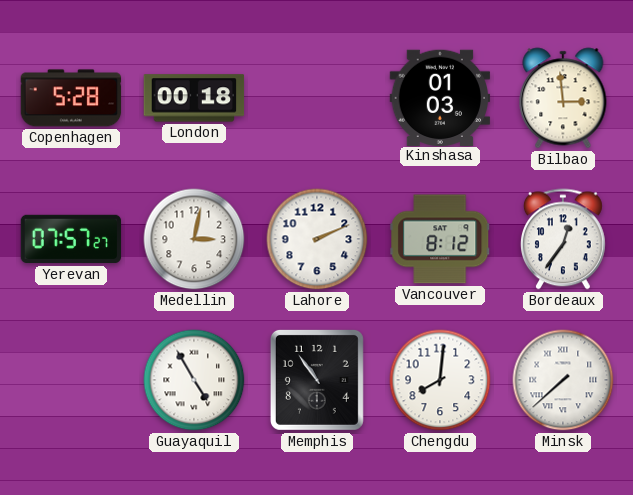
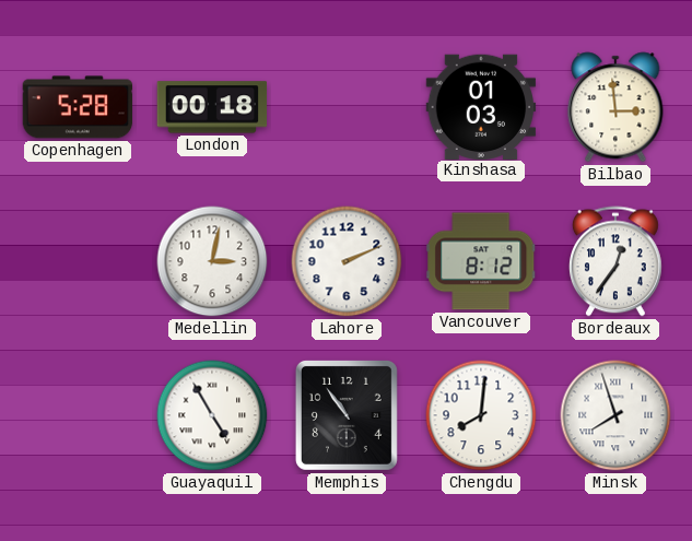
Yerevan: 07:57 -> none (71, 239)
Minsk: 7:38 -> 7:57 (615, 415)
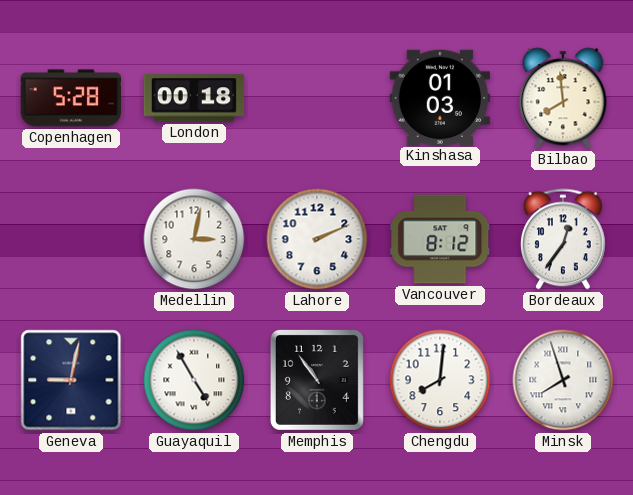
Bilbao: 2:59 -> 7:59 (563, 98)
Geneva: none -> 9:02 (71, 380)
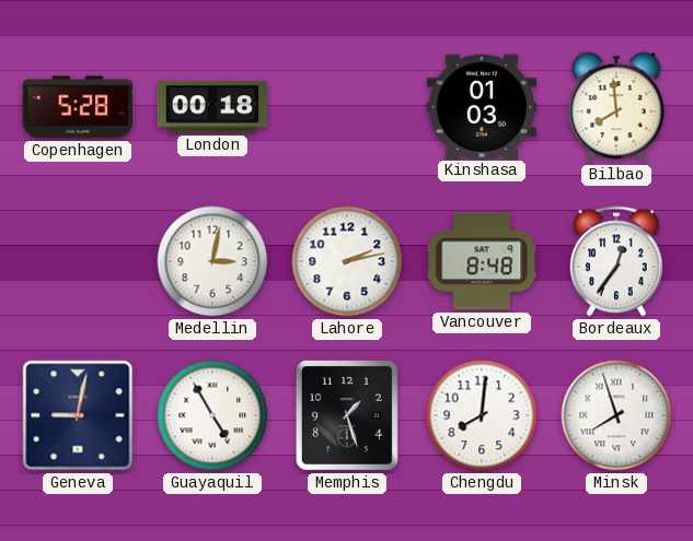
Lahore: 2:11 -> 2:13 (347, 261)
Vancouver: 8:12 -> 8:48 (482, 261)
Memphis: 10:54 -> 1:27 (347, 415)
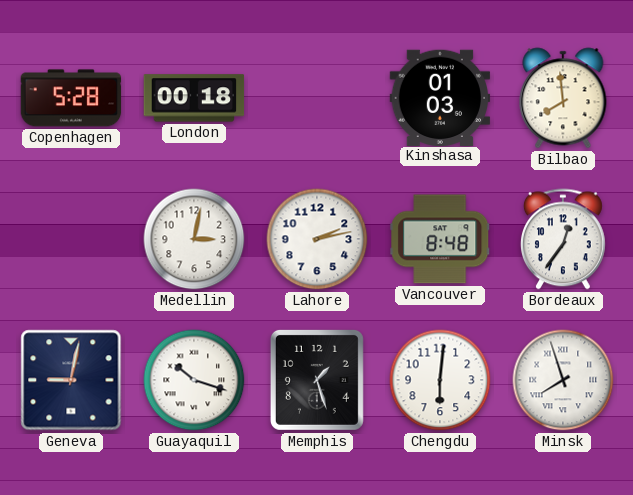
Guayaquil: 4:55 -> 10:18 (194, 380)
Chengdu: 8:01 -> 6:01 (440, 380)
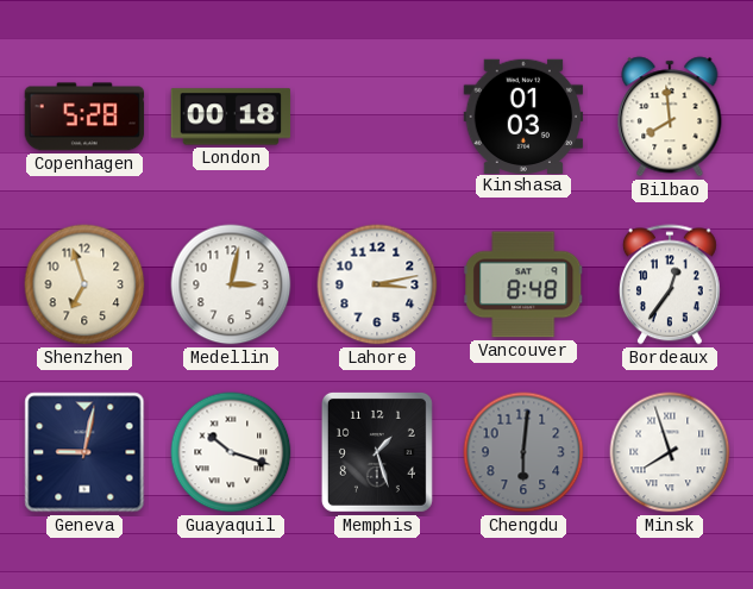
Shenzhen: none -> 6:57 (84, 284)
Lahore: 2:13 -> 3:13 (377, 284)
Chengdu dial: white -> grey (523, 452)
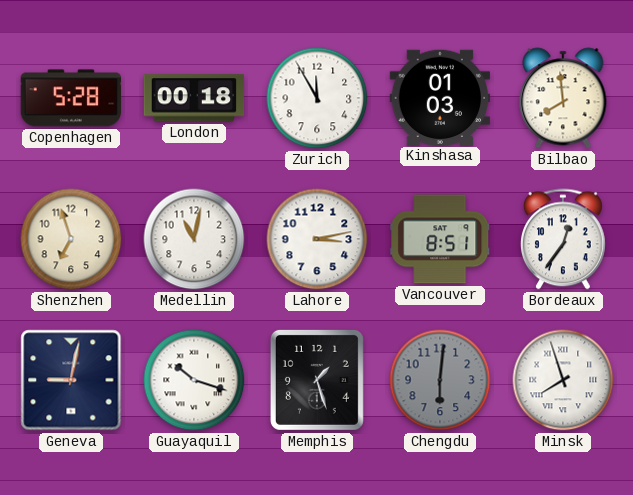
Zurich: none -> 11:55 (317, 98)
Medellin: 3:02 -> 11:02 (194, 239)
Vancouver: 8:48 -> 8:51 (440, 239)
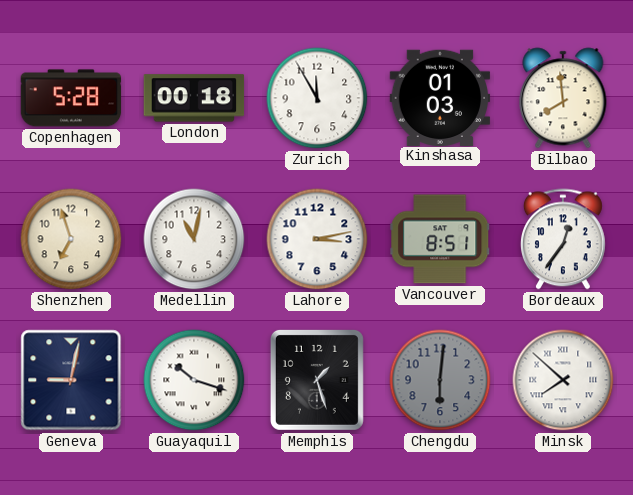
Minsk: 7:57 -> 7:52 (563, 380)
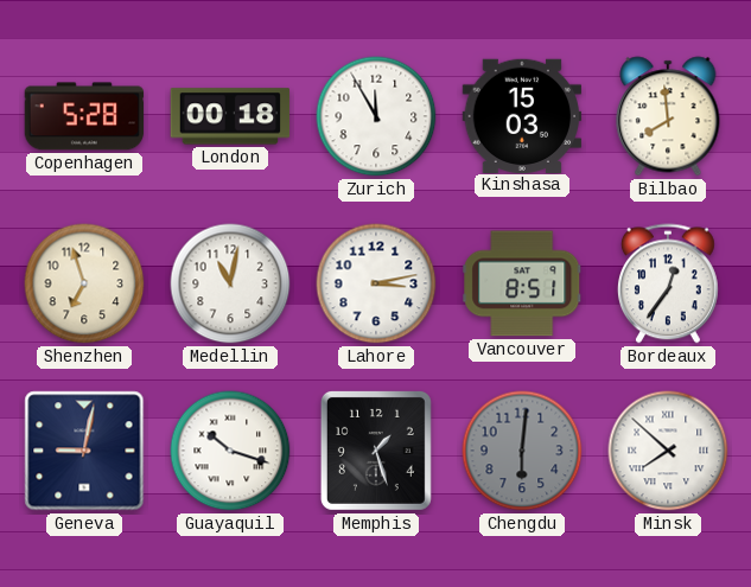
Kinshasa: 01:03 -> 15:03 (522, 115)
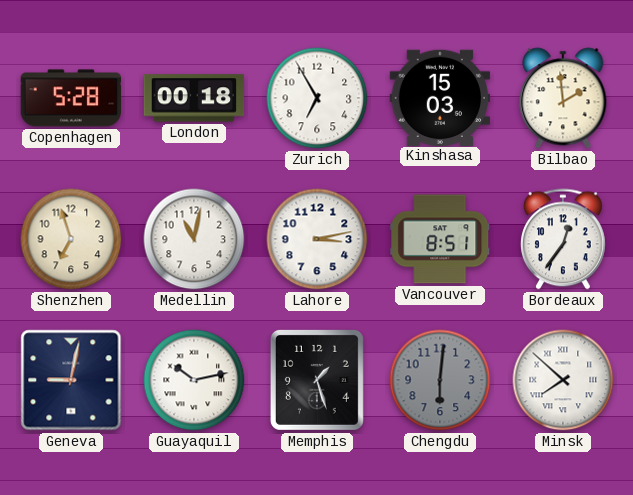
Zurich: 11:55 -> 6:55 (317, 98)
Bilbao: 7:59 -> 1:59 (563, 98)
Guayaquil: 10:18 -> 10:13 (194, 380)
